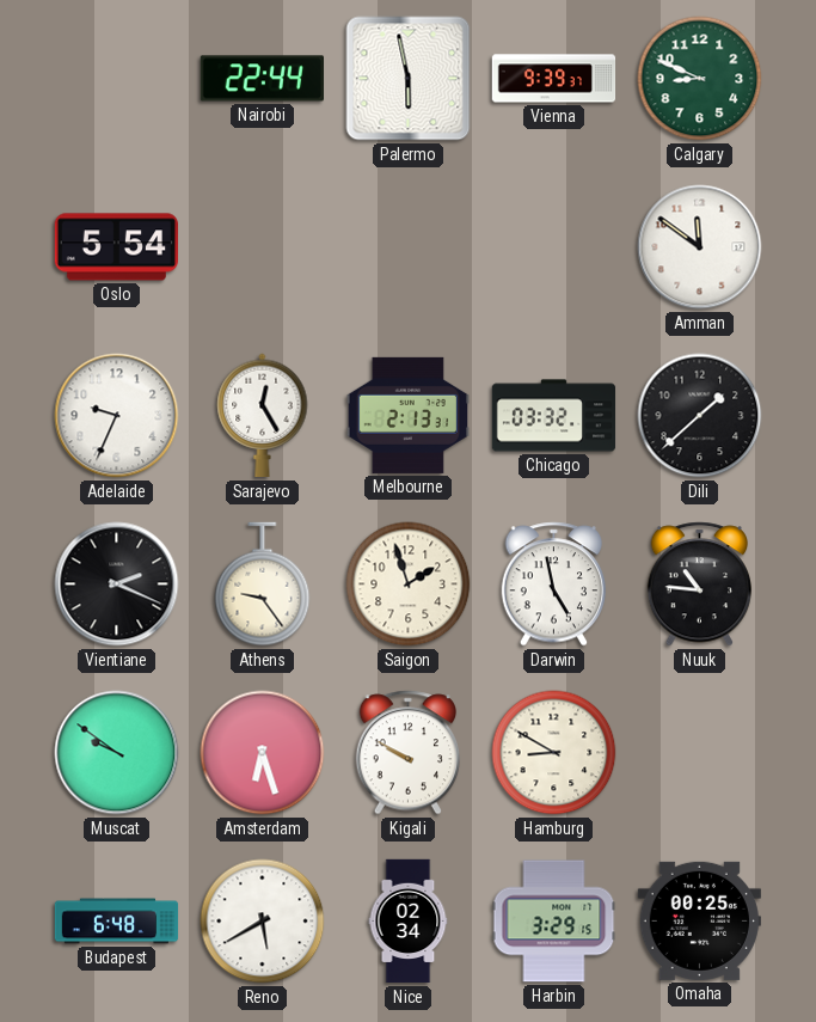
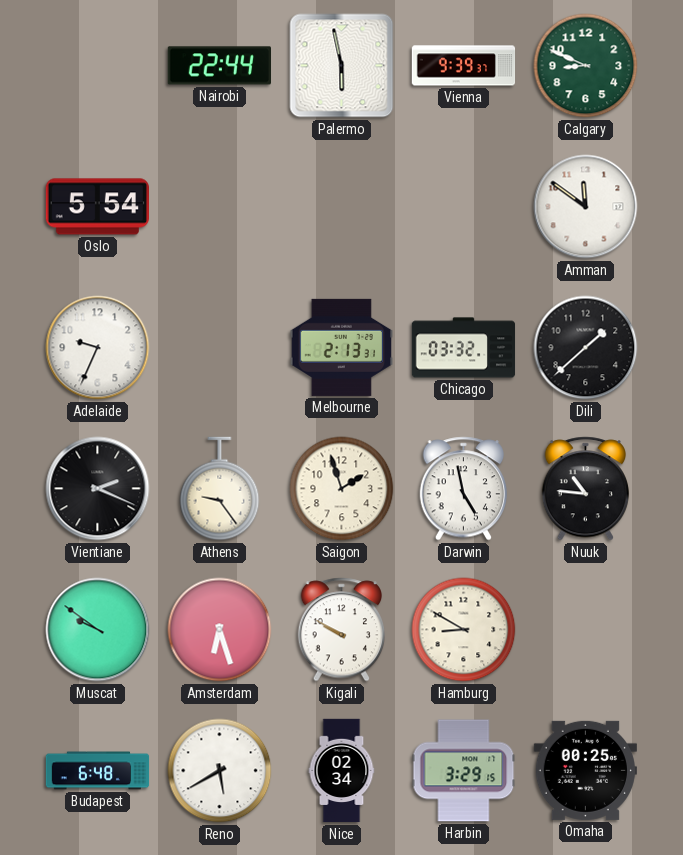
Sarajevo: 12:25 -> none (263, 416)
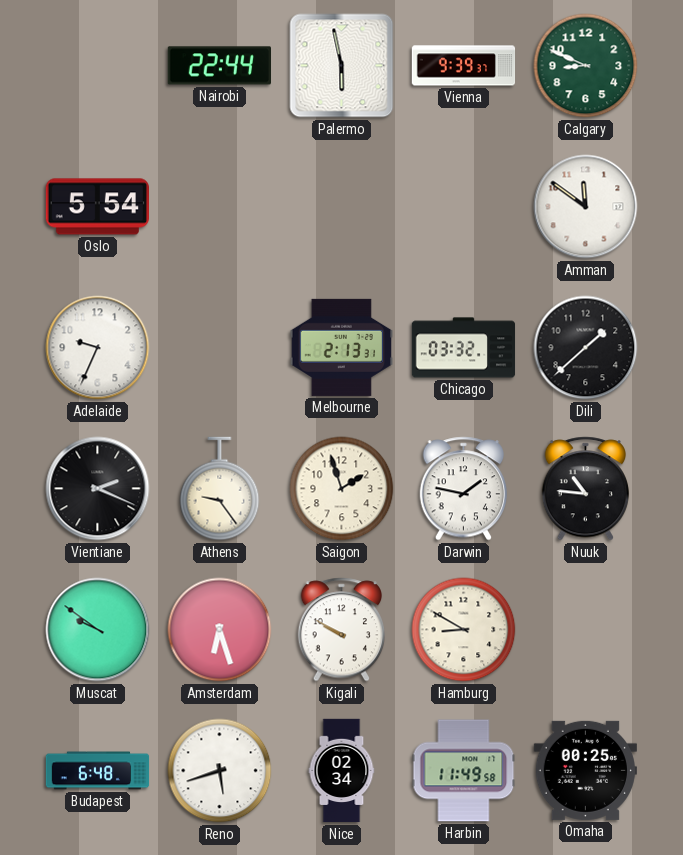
Darwin: 4:58 -> 1:47 (464, 489)
Reno: 5:40 -> 5:42 (220, 771)
Harbin: 3:29 -> 11:49 (464, 771)
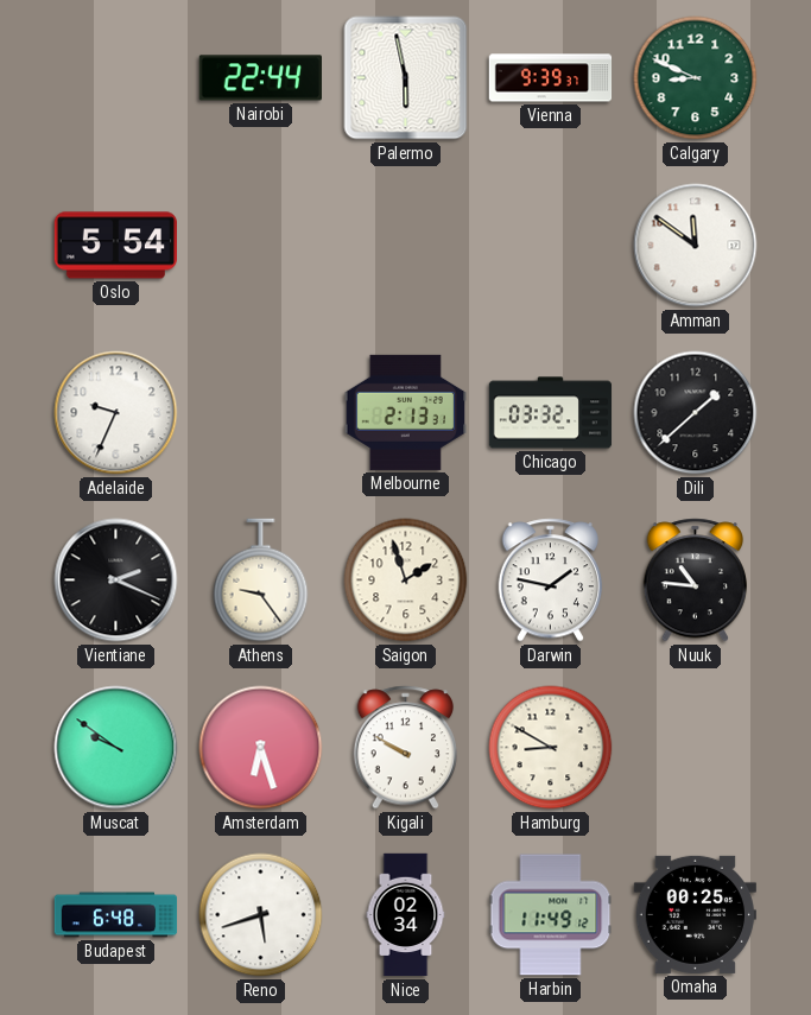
Harbin: 11:49:58 -> 11:49:12 (551, 915)
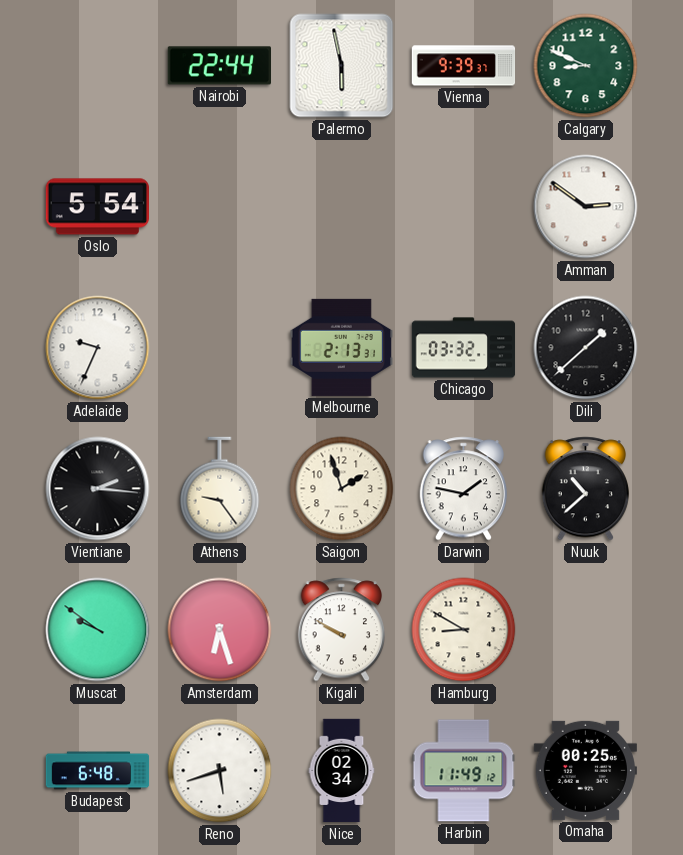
Amman: 11:51 -> 2:51 (586, 207)
Vientiane: 2:19 -> 2:16 (98, 489)
Nuuk: 10:46 -> 10:38 (586, 489)
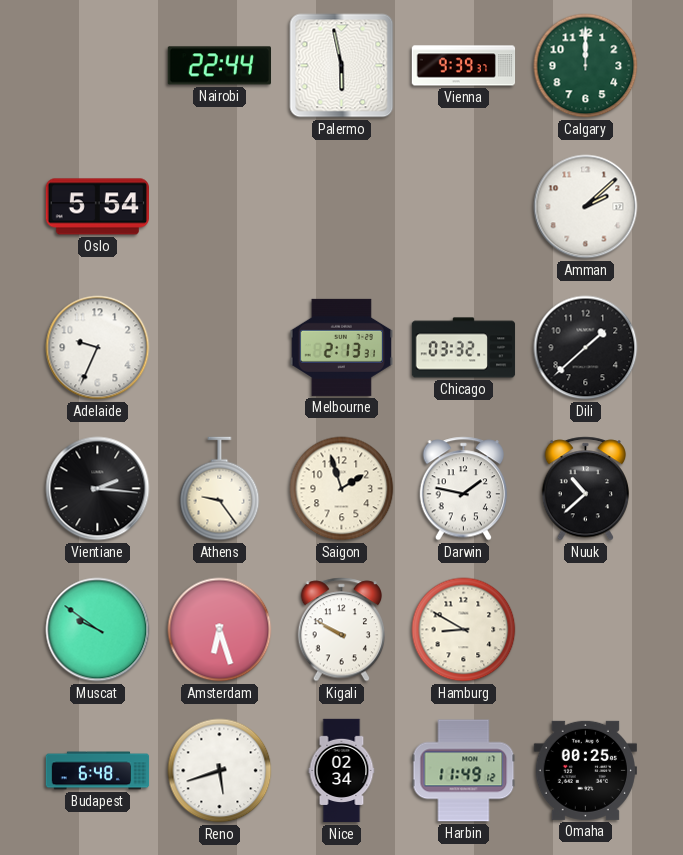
Calgary: 8:49 -> 12:00 (586, 66)
Amman: 2:51 -> 2:08 (586, 207)
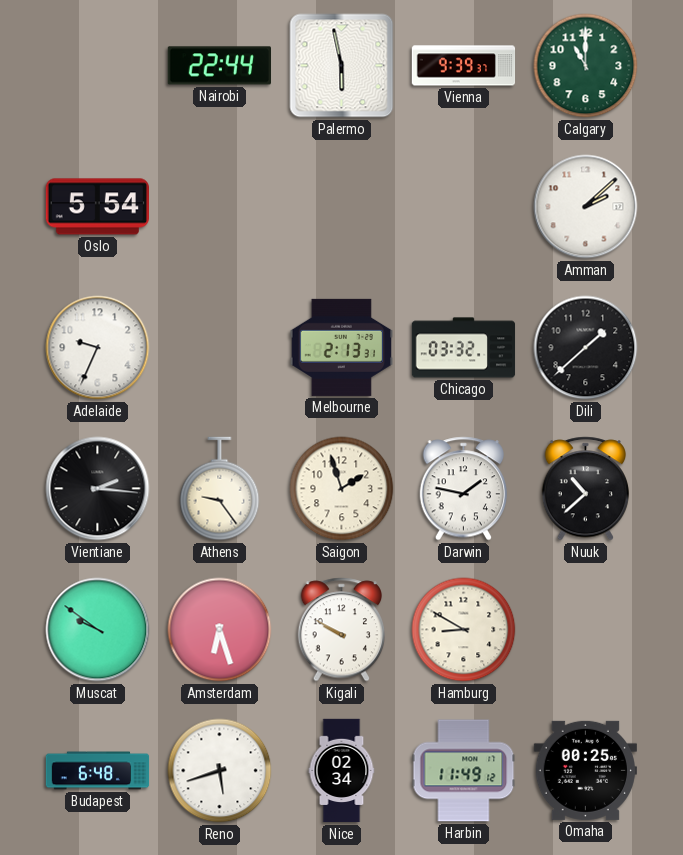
Calgary: 12:00 -> 11:00 (586, 66)
